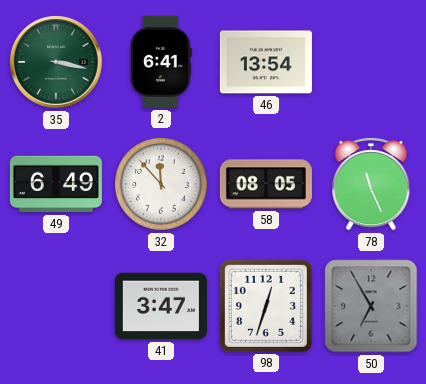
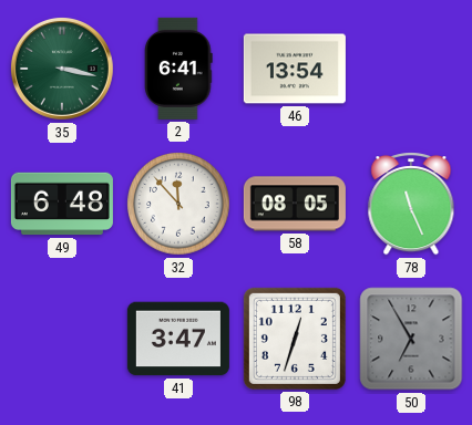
49: 6:49 -> 6:48 (62, 204)
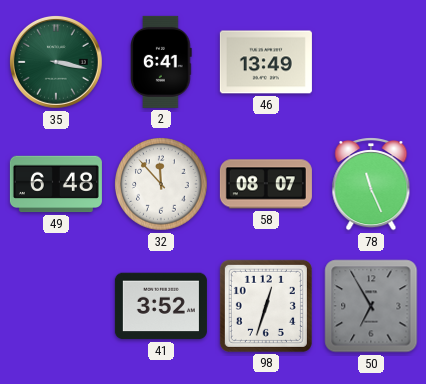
46: 13:54 -> 13:49 (266, 62)
58: 08:05 -> 08:07 (266, 184)
41: 3:47 -> 3:52 (161, 306)
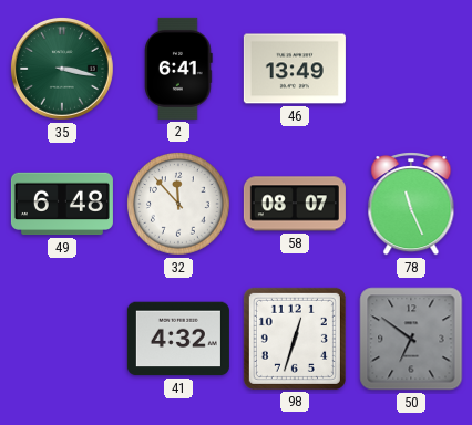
41: 3:52 -> 4:32 (178, 339)
50: 6:55 -> 6:51 (411, 339)
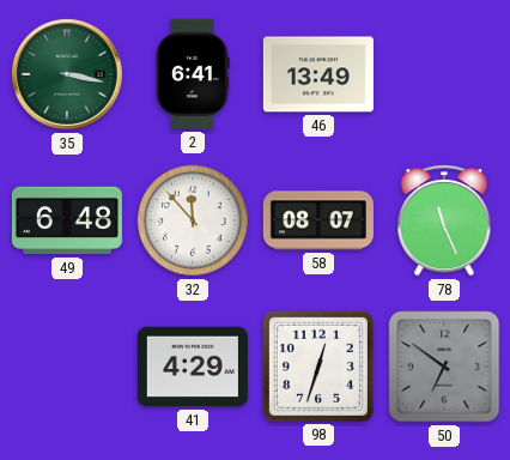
41: 4:32 -> 4:29 (193, 367)
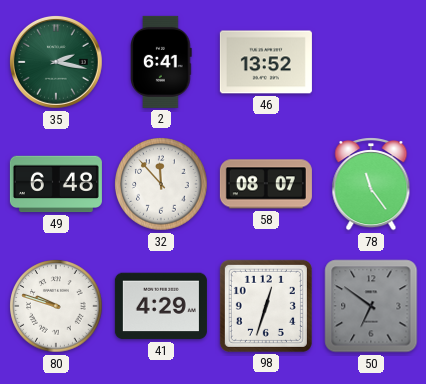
35: 3:17 -> 2:17 (56, 62)
46: 13:49 -> 13:52 (266, 62)
78: 11:26 -> 11:24 (371, 185)
80: none -> 9:48 (56, 306)
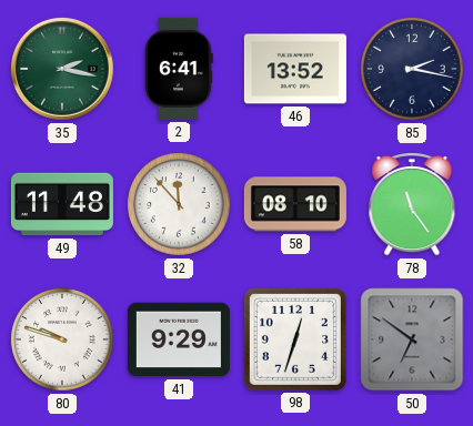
85: none -> 2:17 (412, 69)
49: 6:48 -> 11:48 (62, 204)
58: 08:07 -> 08:10 (295, 204)
41: 4:29 -> 9:29 (179, 339)
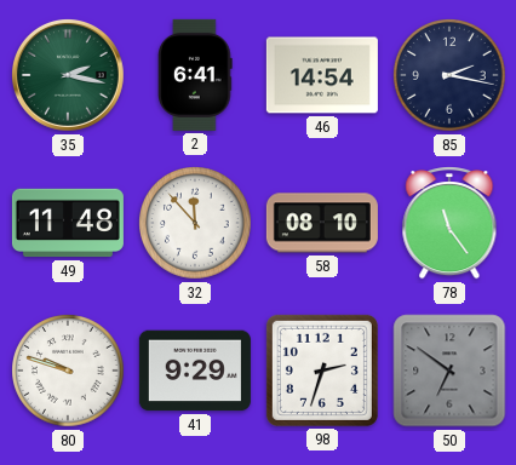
46: 13:52 -> 14:54 (322, 75)
98: 12:33 -> 2:33 (322, 371)
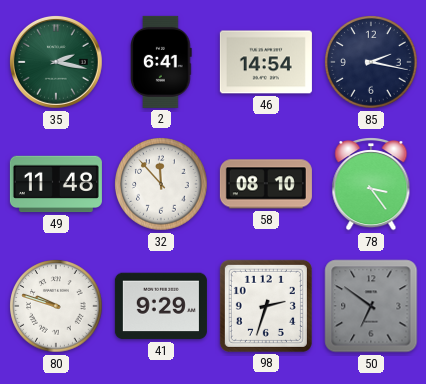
78: 11:24 -> 3:24 (371, 185)
